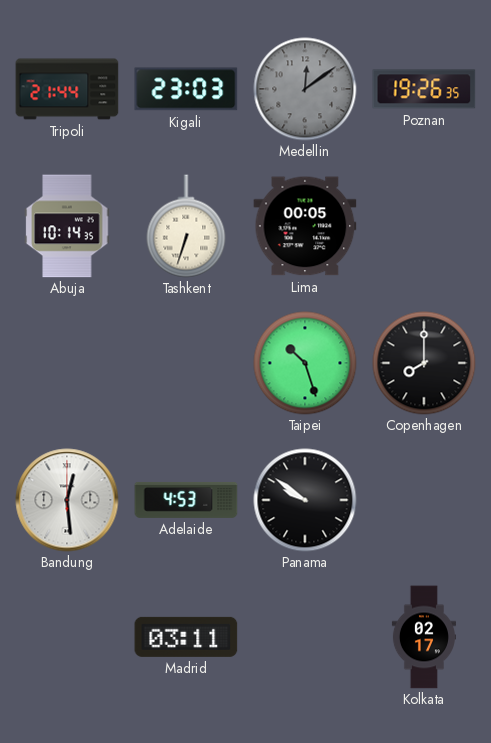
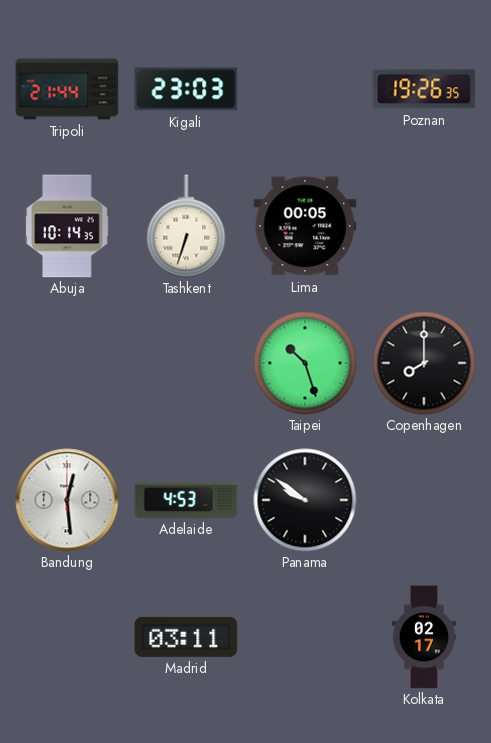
Medellin: 12:09 -> none (305, 89)
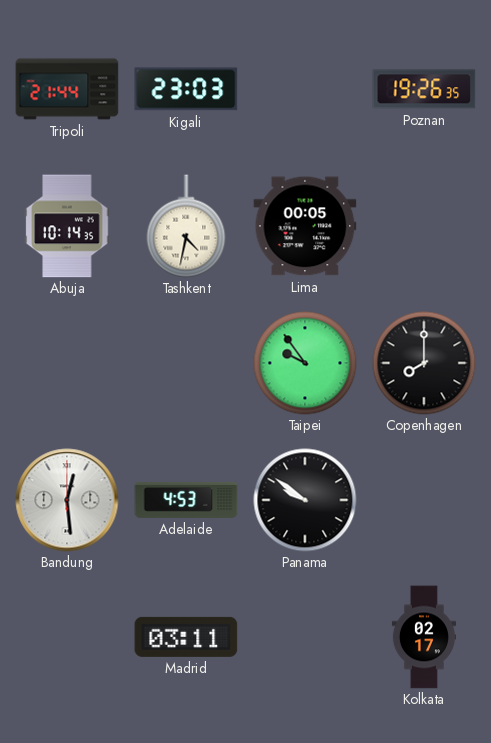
Tashkent: 6:33 -> 4:32 (186, 226)
Taipei: 10:27 -> 9:54 (305, 363)
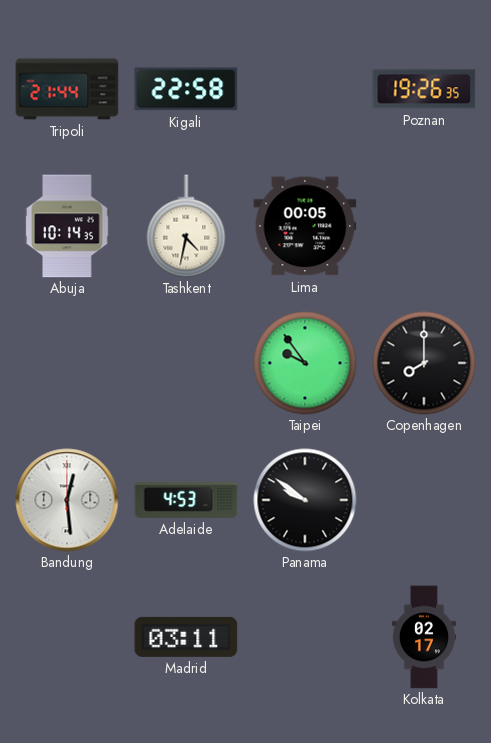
Kigali: 23:03 -> 22:58 (186, 89)
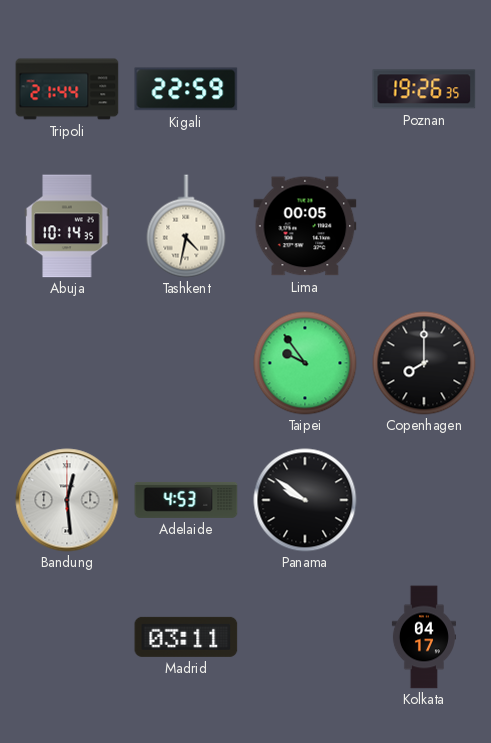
Kigali: 22:58 -> 22:59 (186, 89)
Kolkata: 02:17 -> 04:17 (424, 637)
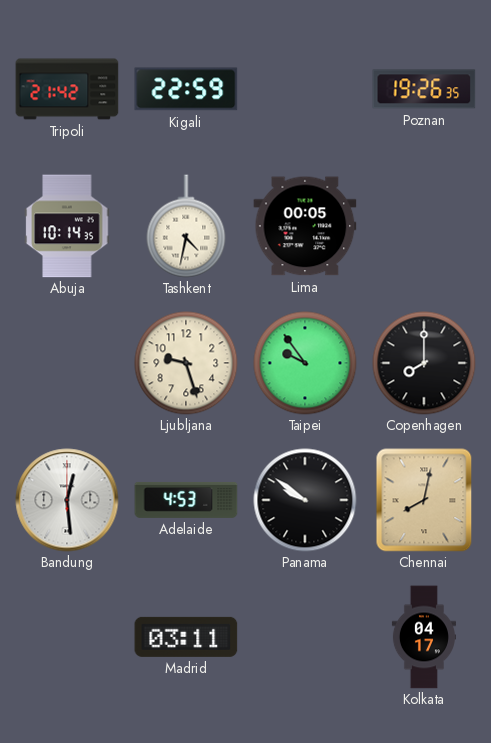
Tripoli: 21:44 -> 21:42 (67, 89)
Ljubljana: none -> 9:27 (186, 363)
Chennai: none -> 8:02 (424, 500)
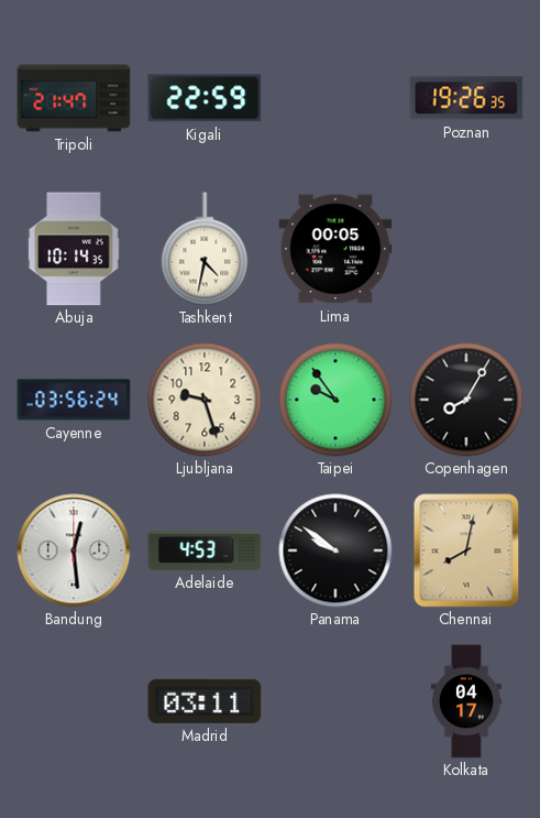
Tripoli: 21:42 -> 21:47 (74, 98)
Cayenne: none -> 03:56 (74, 400)
Copenhagen: 8:00 -> 8:05 (466, 400)
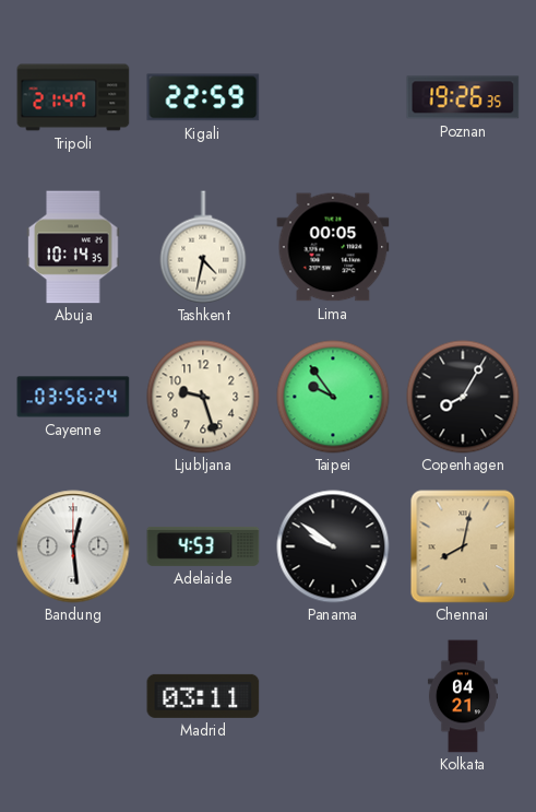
Kolkata: 04:17 -> 04:21 (463, 696)
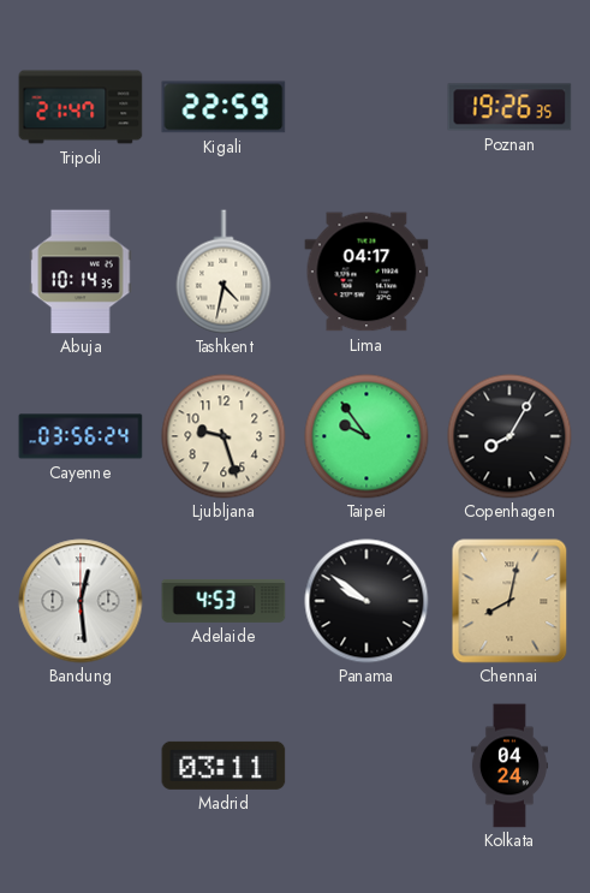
Lima: 00:05 -> 04:17 (366, 272)
Kolkata: 04:21 -> 04:24 (509, 766)
